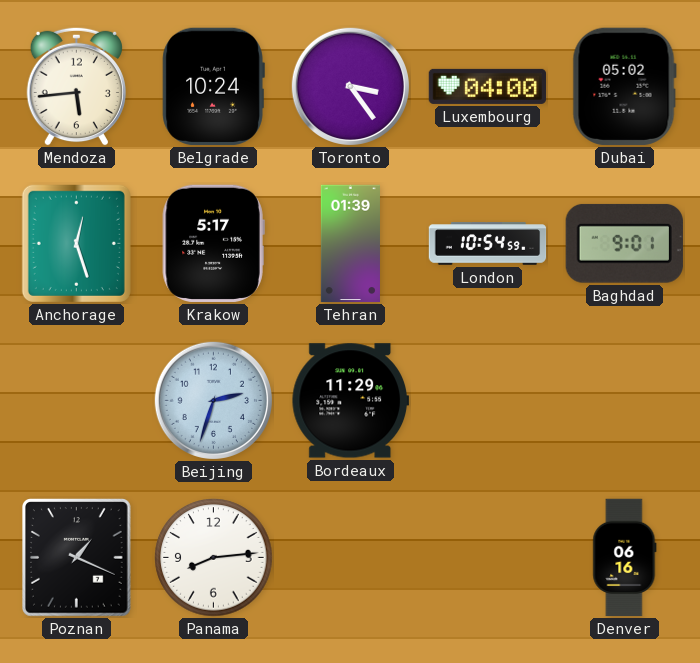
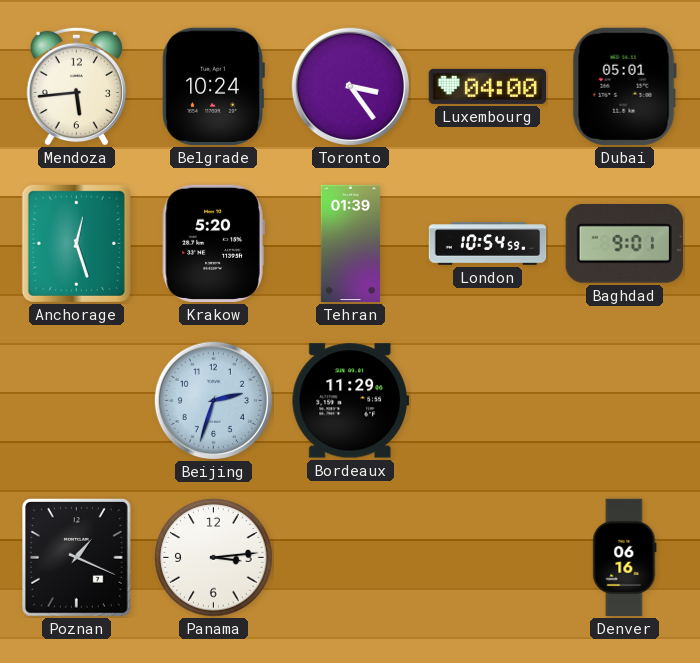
Dubai: 05:02 -> 05:01 (624, 86)
Krakow: 5:17 -> 5:20 (213, 243)
Panama: 8:14 -> 3:14 (214, 558)
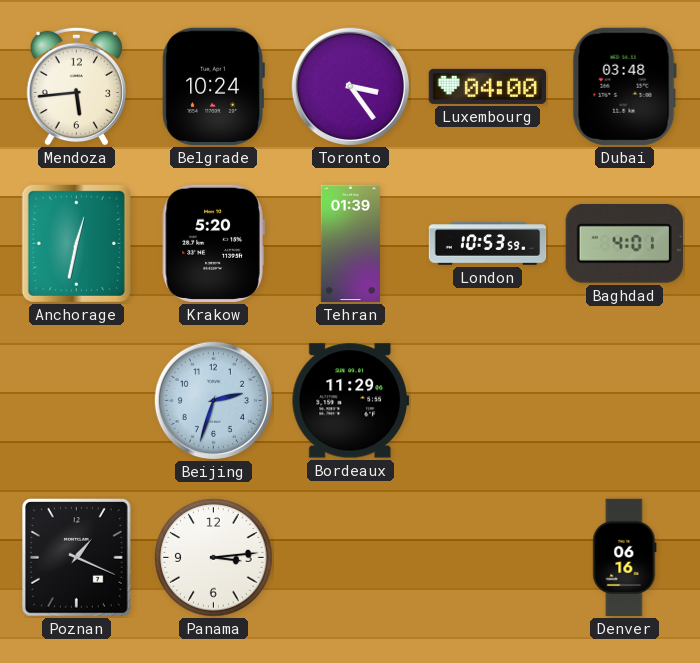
Dubai: 05:01 -> 03:48 (624, 86)
Anchorage: 12:27 -> 12:32 (76, 243)
London: 10:54 -> 10:53 (488, 244)
Baghdad: 9:01 -> 4:01 (624, 243)
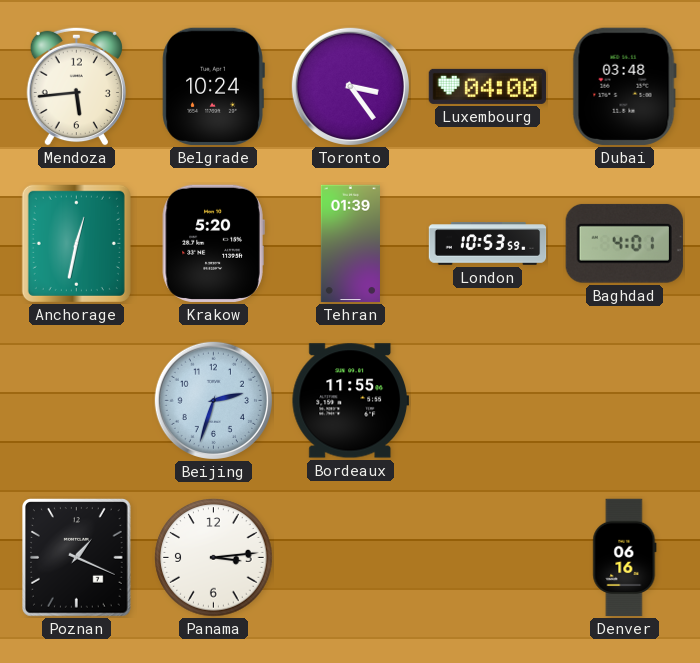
Bordeaux: 11:29 -> 11:55 (350, 401)
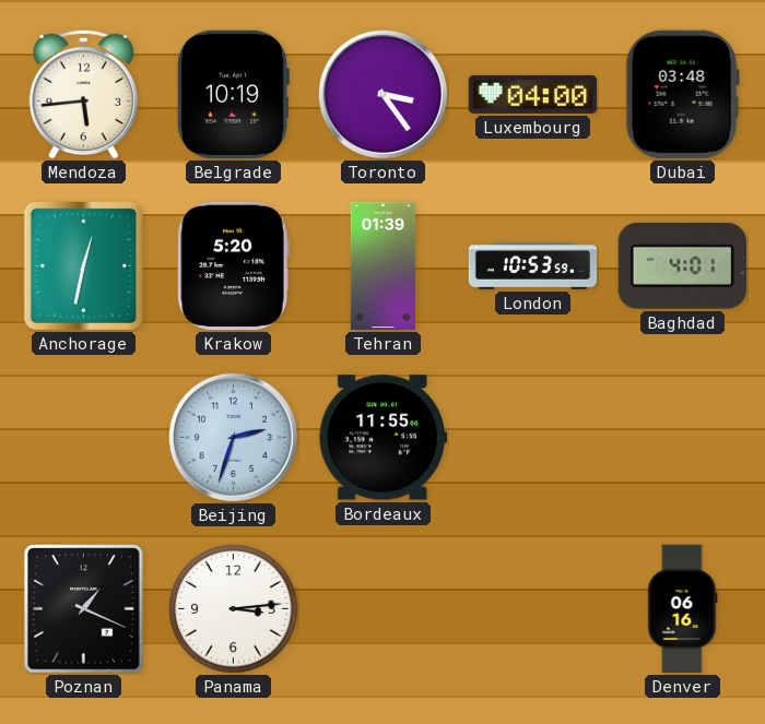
Belgrade: 10:24 -> 10:19 (233, 94)
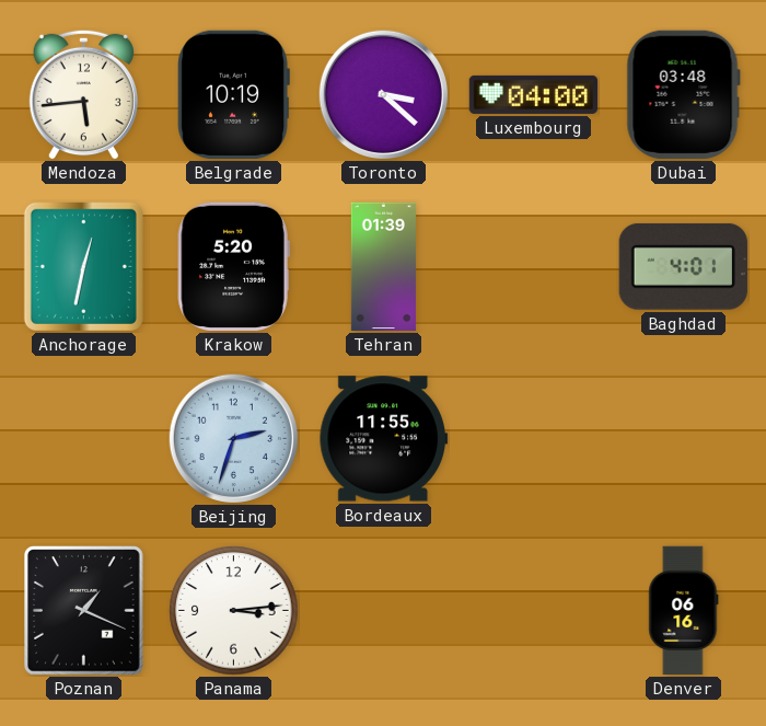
Toronto: 3:24 -> 3:22 (383, 94)
London: 10:53 -> none (533, 266)
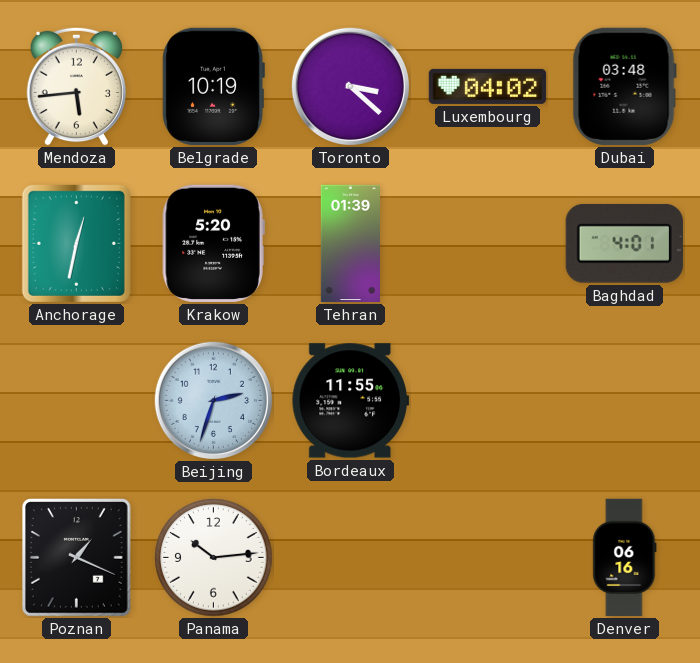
Luxembourg: 04:00 -> 04:02 (488, 86)
Panama: 3:14 -> 10:14 (214, 558)
